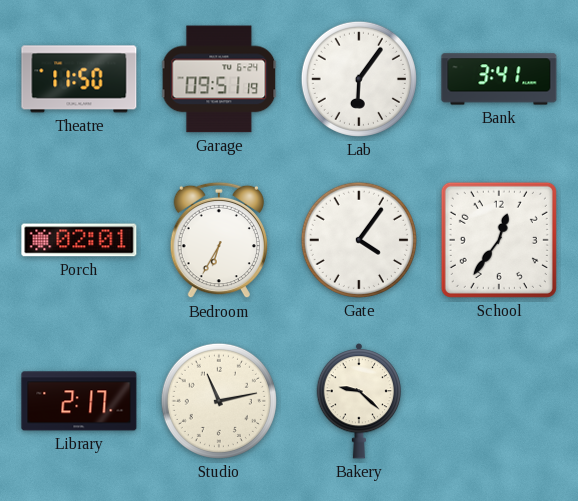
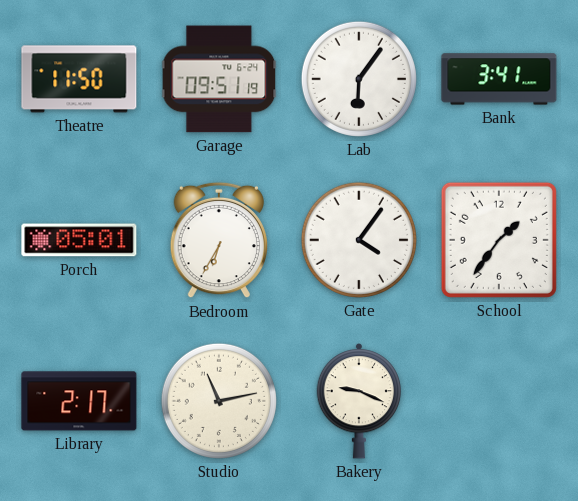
Porch: 02:01 -> 05:01 (79, 240)
School: 12:36 -> 1:36 (499, 240)
Bakery: 9:22 -> 9:19 (359, 401)
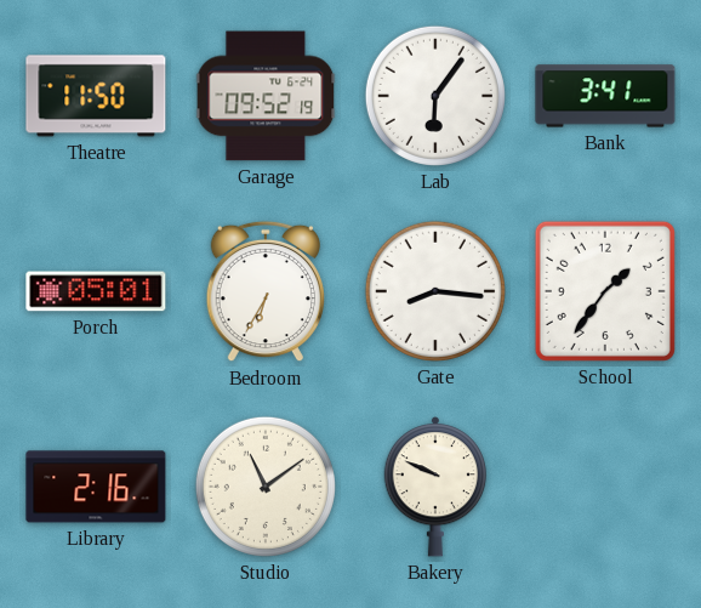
Garage: 09:51 -> 09:52 (266, 96)
Gate: 4:06 -> 8:16 (435, 291)
Library: 2:17 -> 2:16 (96, 487)
Studio: 11:13 -> 11:09 (266, 487)
Bakery: 9:19 -> 9:49 (435, 487)
